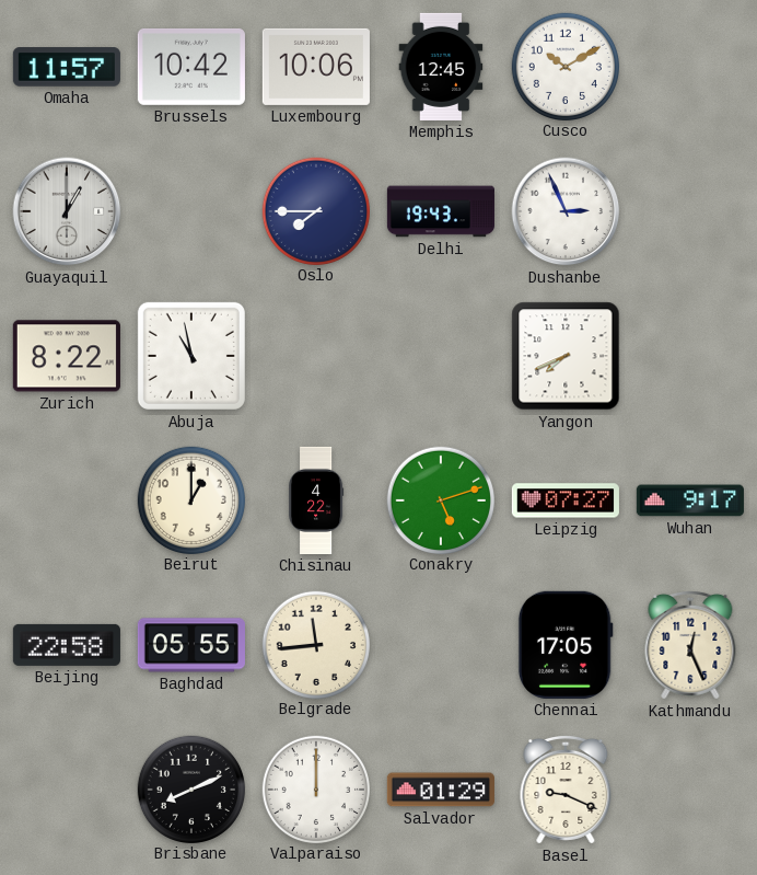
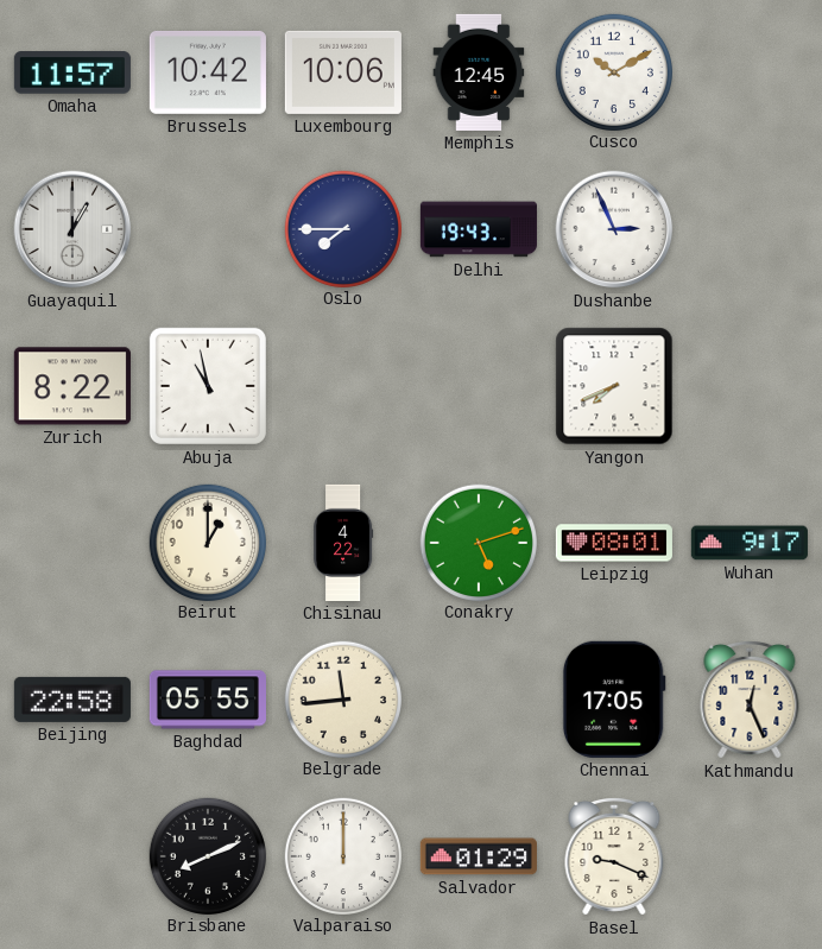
Leipzig: 07:27 -> 08:01 (614, 543)
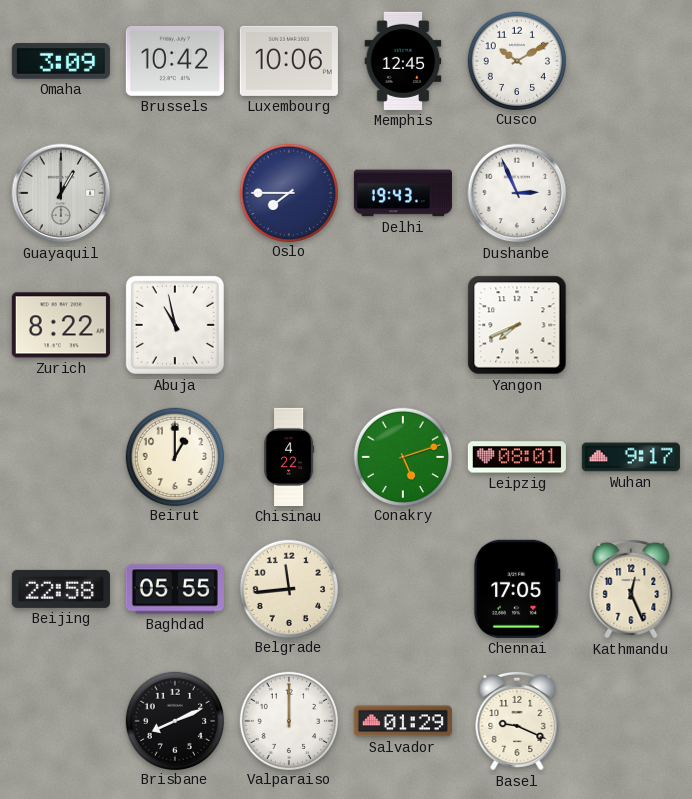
Omaha: 11:57 -> 3:09 (61, 61)
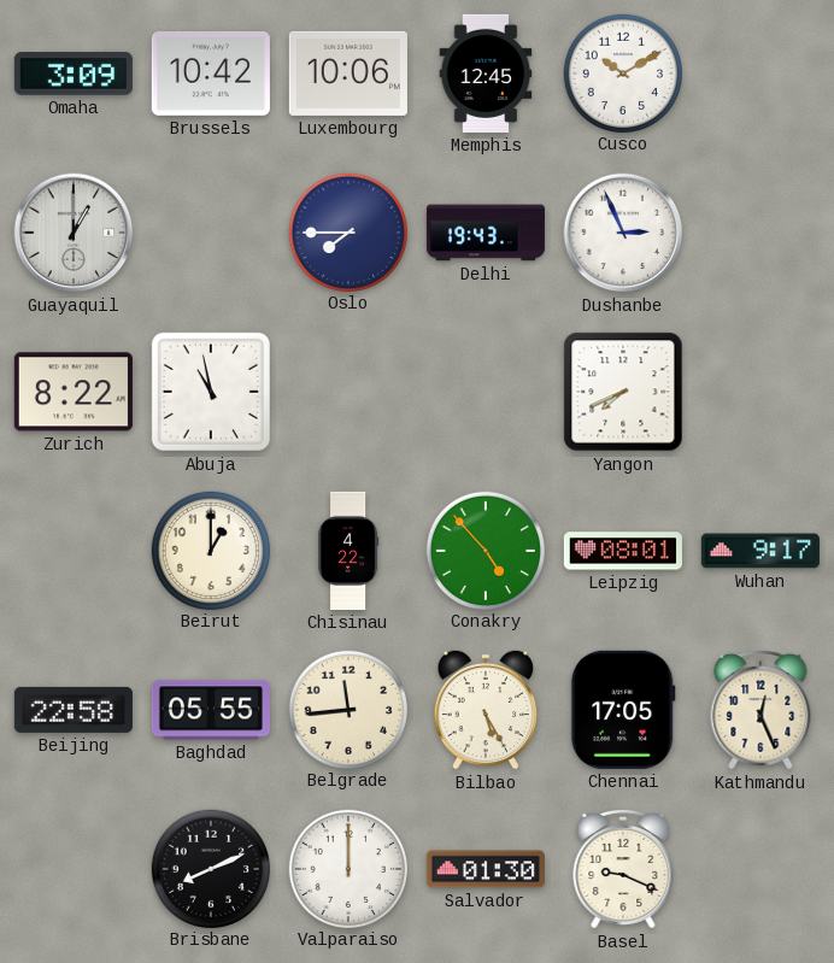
Conakry: 5:12 -> 4:53 (484, 550)
Bilbao: none -> 5:25 (486, 710)
Salvador: 01:29 -> 01:30 (486, 869)
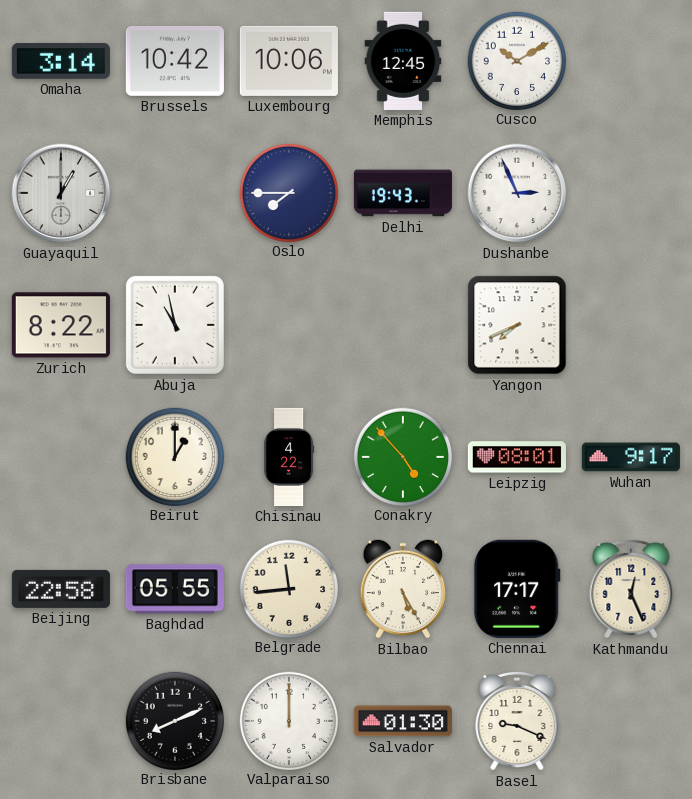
Omaha: 3:09 -> 3:14 (61, 61)
Chennai: 17:05 -> 17:17 (517, 589)
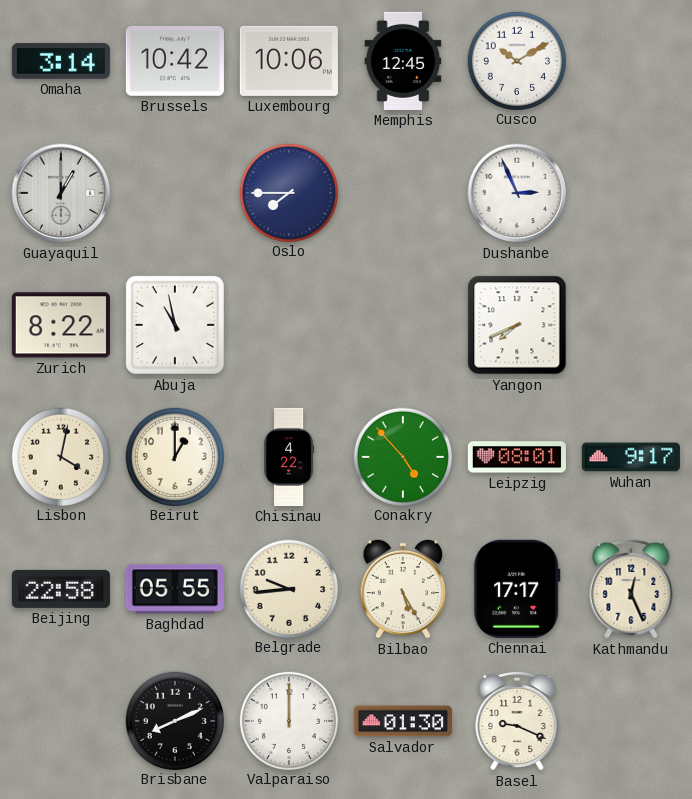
Delhi: 19:43 -> none (402, 193)
Lisbon: none -> 4:02 (60, 456)
Belgrade: 11:44 -> 9:44 (288, 588)
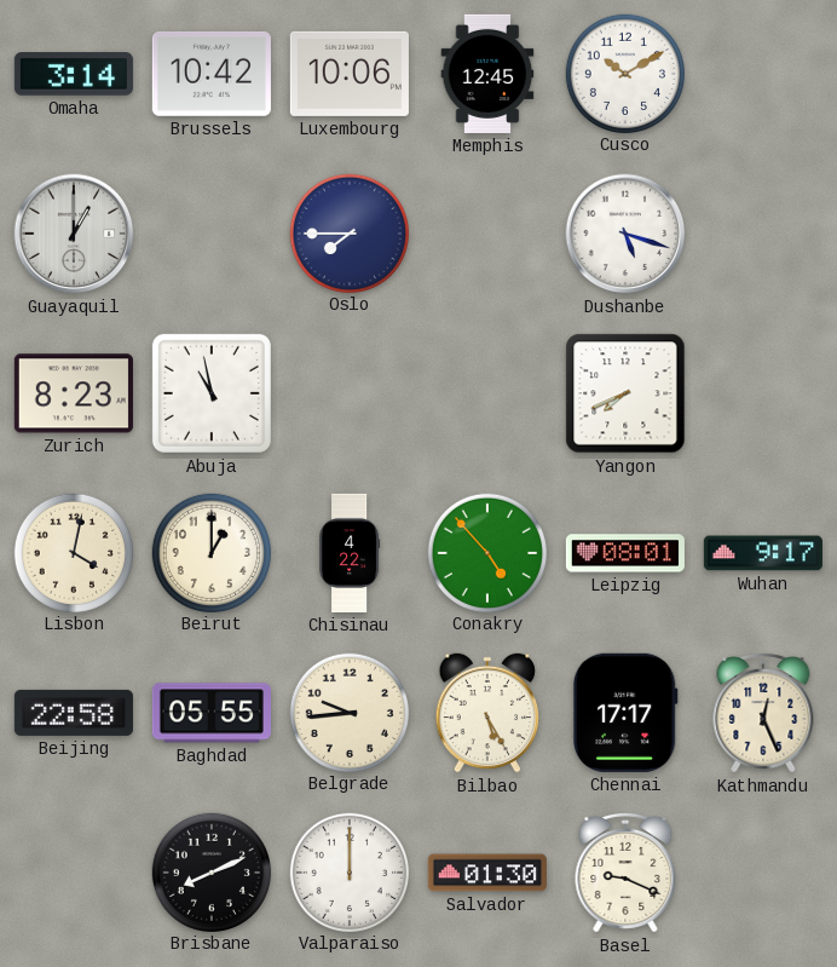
Dushanbe: 2:56 -> 5:18 (625, 234)
Zurich: 8:22 -> 8:23 (74, 393)
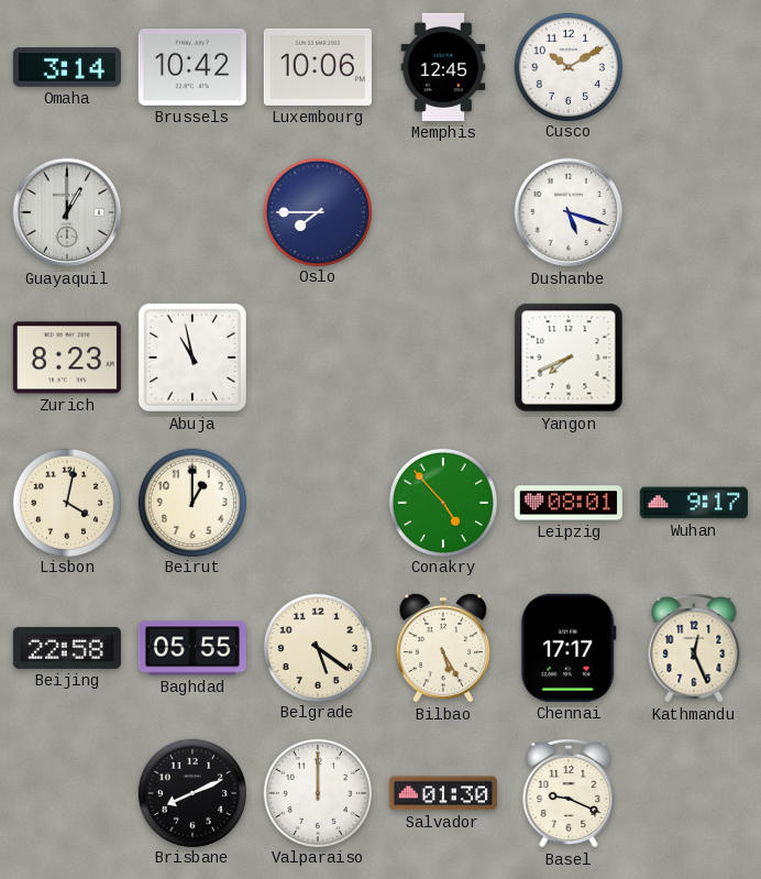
Chisinau: 4:22 -> none (351, 553)
Belgrade: 9:44 -> 5:21 (317, 647)
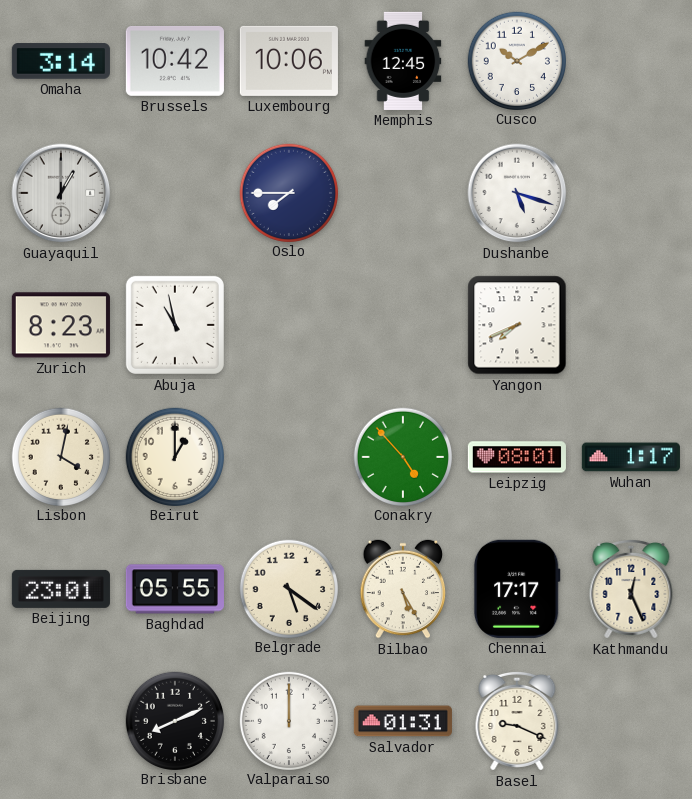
Wuhan: 9:17 -> 1:17 (631, 457)
Beijing: 22:58 -> 23:01 (61, 589)
Salvador: 01:30 -> 01:31 (403, 721)
